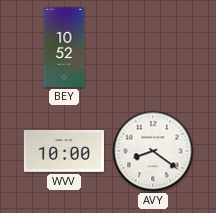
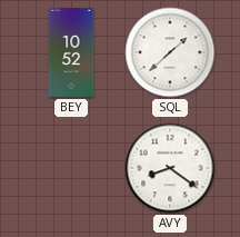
SQL: none -> 1:38 (170, 52)
WVV: 10:00 -> none (64, 152)
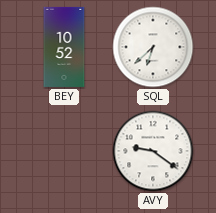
SQL: 1:38 -> 6:38 (153, 47)
AVY: 8:21 -> 9:21 (153, 151)
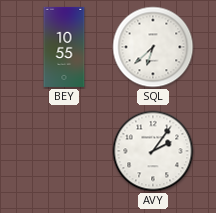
BEY: 10:52 -> 10:55 (64, 47)
AVY: 9:21 -> 2:06 (153, 151)
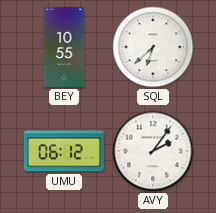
UMU: none -> 06:12 (64, 151)
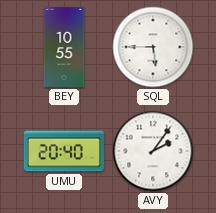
SQL: 6:38 -> 5:45 (153, 47)
UMU: 06:12 -> 20:40 (64, 151)
